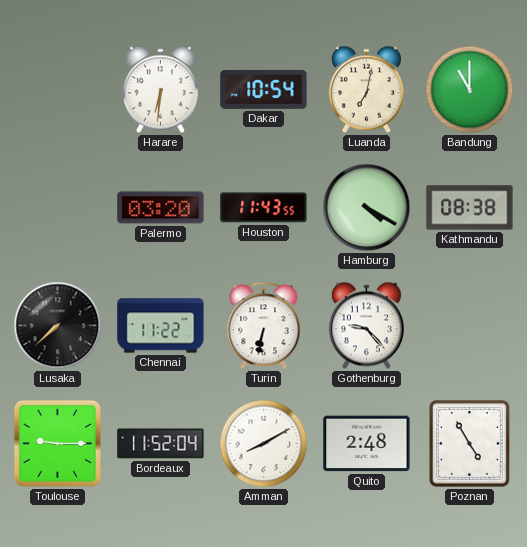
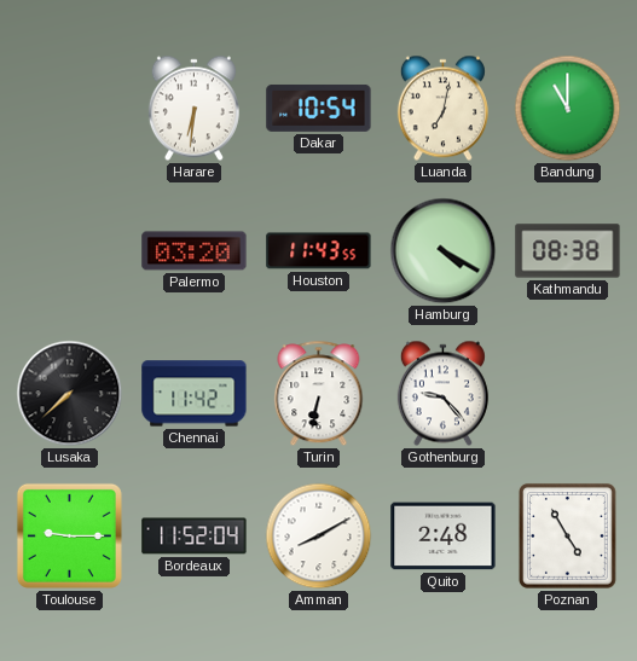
Chennai: 11:22 -> 11:42 (195, 394)
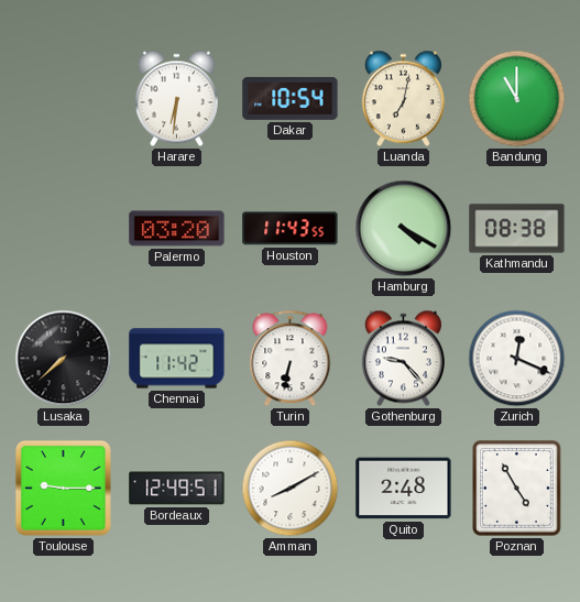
Zurich: none -> 12:19 (517, 359)
Bordeaux: 11:52 -> 12:49 (177, 489)
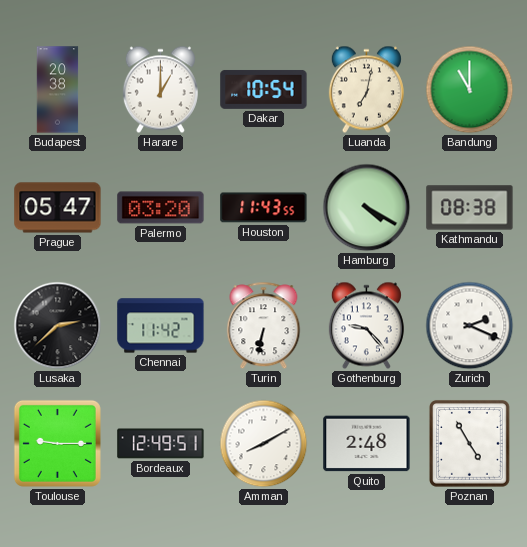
Budapest: none -> 20:38 (58, 90)
Harare: 6:31 -> 1:00 (160, 90)
Prague: none -> 05:47 (58, 208)
Lusaka: 7:38 -> 2:38 (58, 326)
Zurich: 12:19 -> 2:19 (470, 326)
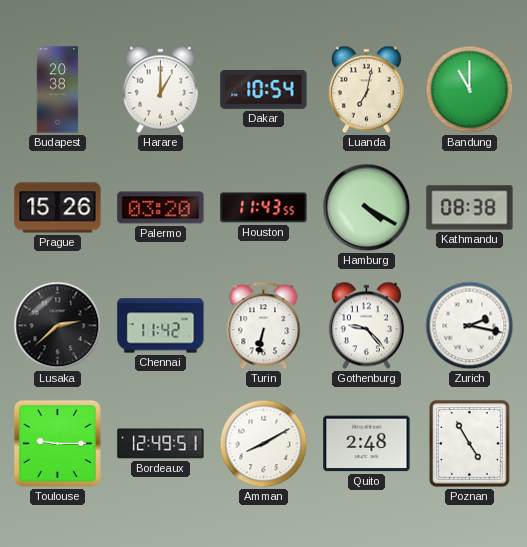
Prague: 05:47 -> 15:26 (58, 208)
Zurich: 2:19 -> 2:17 (470, 326)
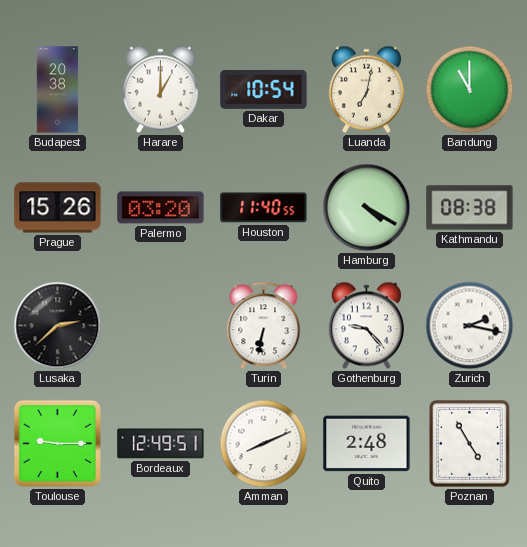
Houston: 11:43 -> 11:40 (264, 208)
Chennai: 11:42 -> none (161, 326)
Amman: 8:10 -> 8:11 (264, 444)
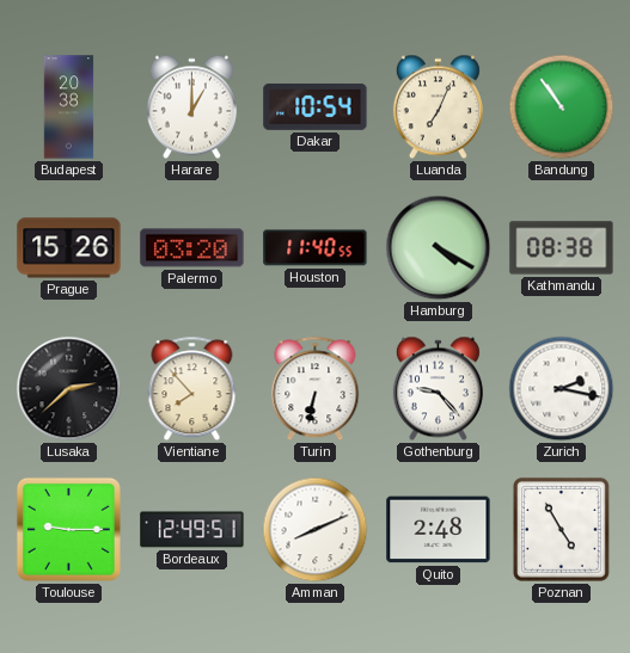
Luanda: 7:02 -> 7:04 (438, 107)
Bandung: 11:00 -> 10:54 (562, 107)
Vientiane: none -> 7:53 (192, 389)
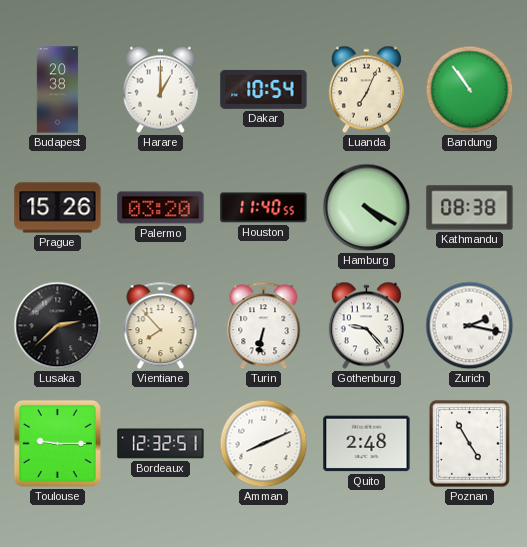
Bordeaux: 12:49 -> 12:32 (161, 444)
